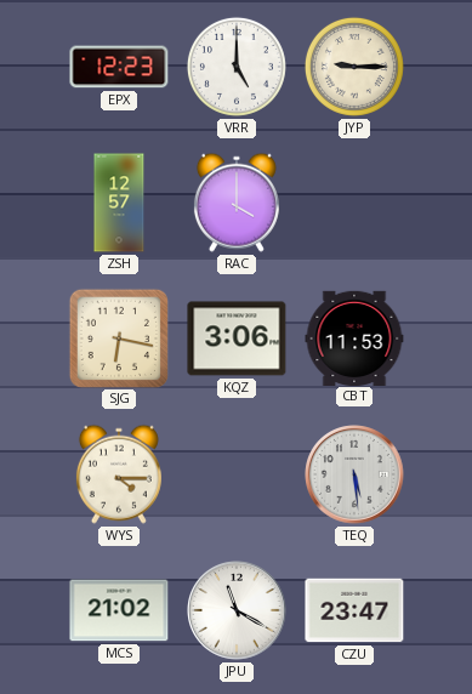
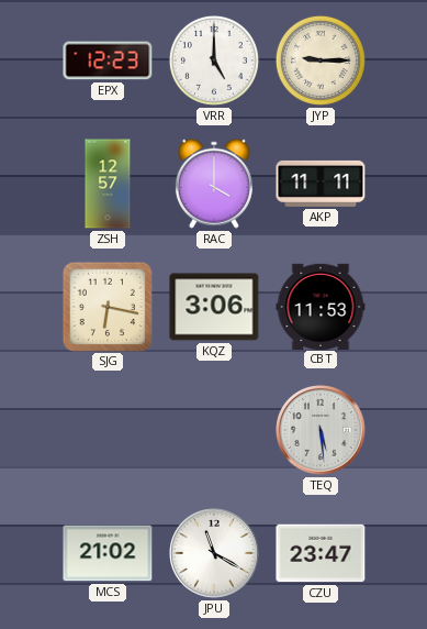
AKP: none -> 11:11 (321, 184)
WYS: 4:15 -> none (119, 474)
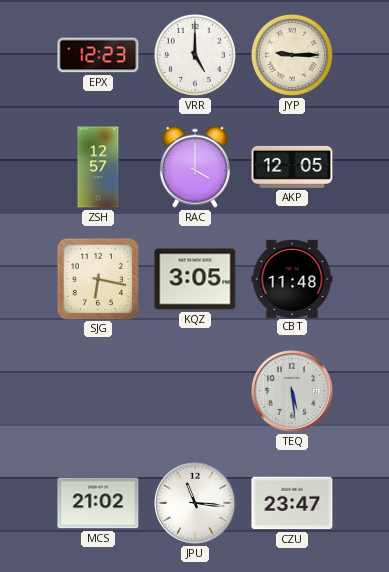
AKP: 11:11 -> 12:05 (292, 167)
KQZ: 3:06 -> 3:05 (195, 279)
CBT: 11:53 -> 11:48 (292, 278)
JPU: 11:20 -> 11:16 (195, 503)
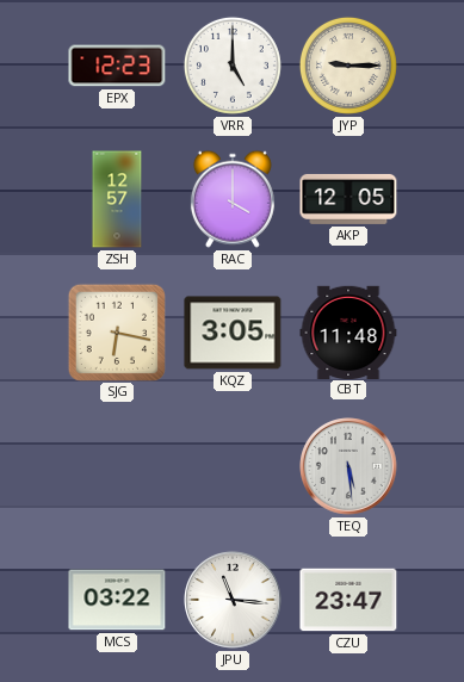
MCS: 21:02 -> 03:22 (117, 600)
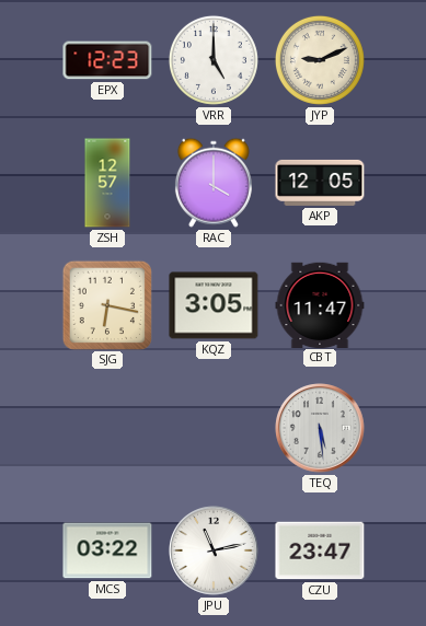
JYP: 9:15 -> 9:11 (320, 60)
CBT: 11:48 -> 11:47 (320, 304)
JPU: 11:16 -> 11:13 (214, 550)
